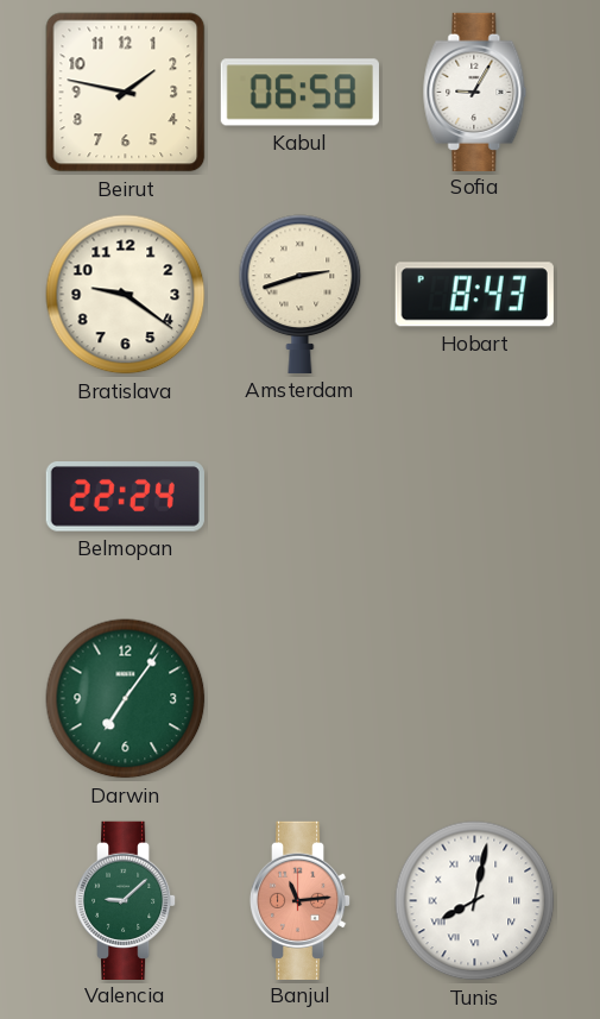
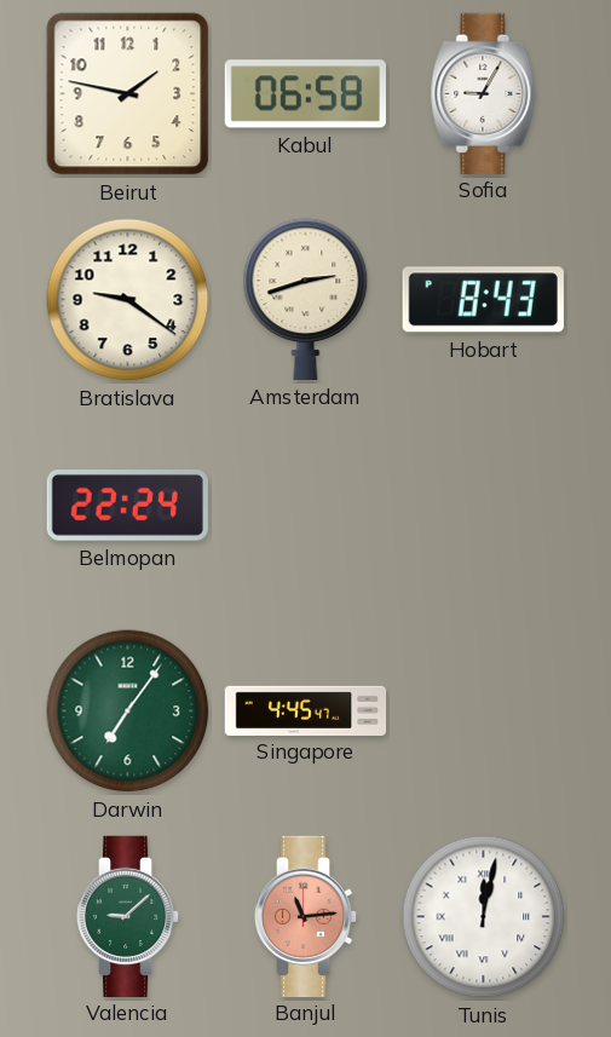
Singapore: none -> 4:45 (306, 710)
Tunis: 8:02 -> 12:02 (484, 917)
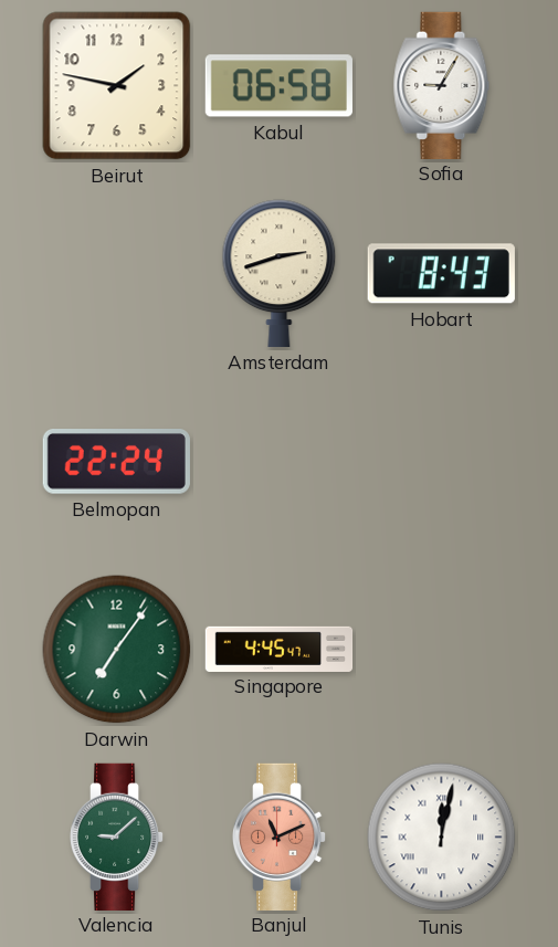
Bratislava: 9:21 -> none (128, 300)
Banjul: 11:14 -> 11:11 (280, 836)
